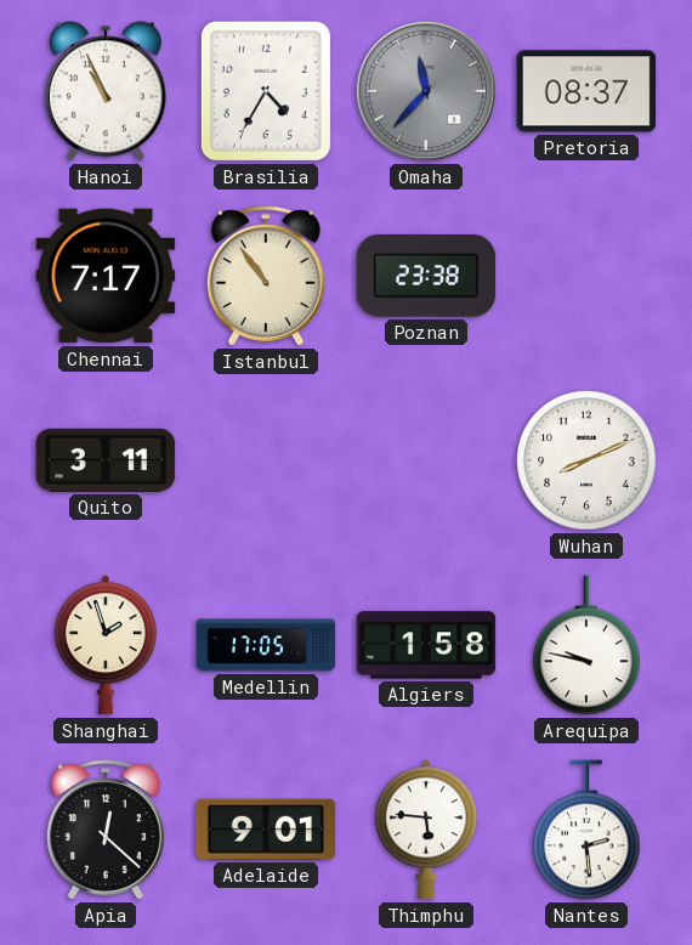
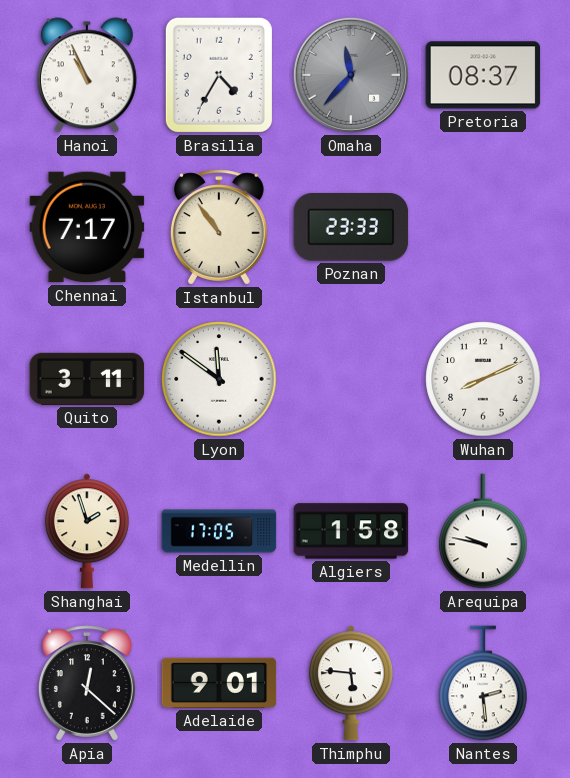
Poznan: 23:38 -> 23:33 (351, 227)
Lyon: none -> 11:51 (219, 379)
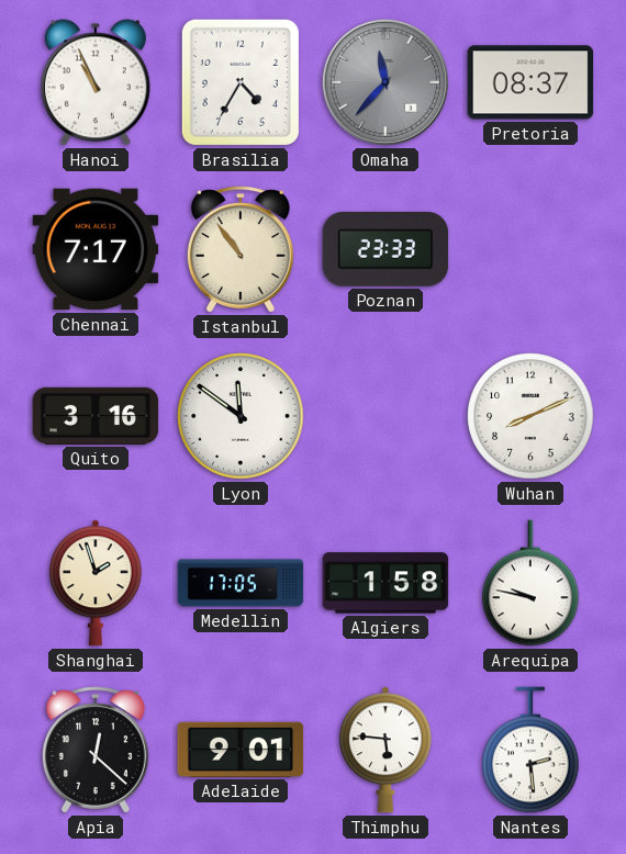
Quito: 3:11 -> 3:16 (96, 416)
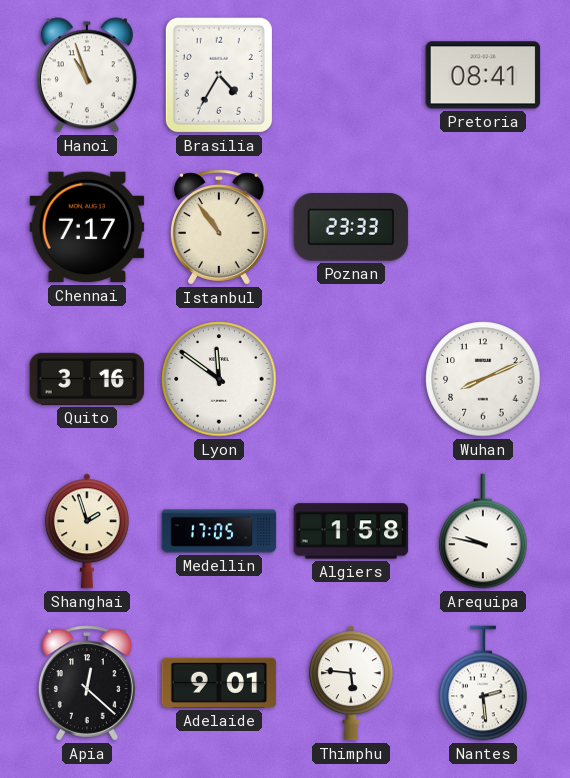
Hanoi: 10:56 -> 10:57 (87, 75)
Omaha: 11:37 -> none (385, 82)
Pretoria: 08:37 -> 08:41 (483, 75)
